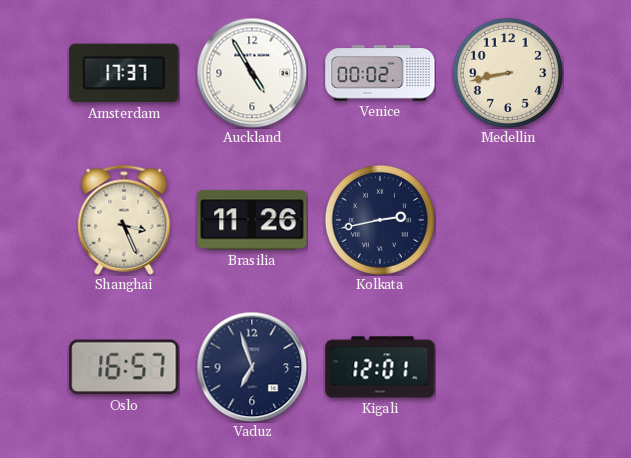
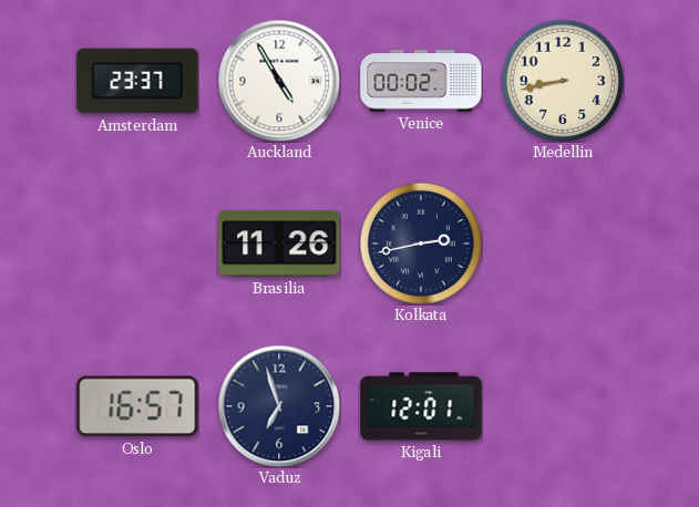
Amsterdam: 17:37 -> 23:37 (137, 81)
Shanghai: 3:26 -> none (124, 220)
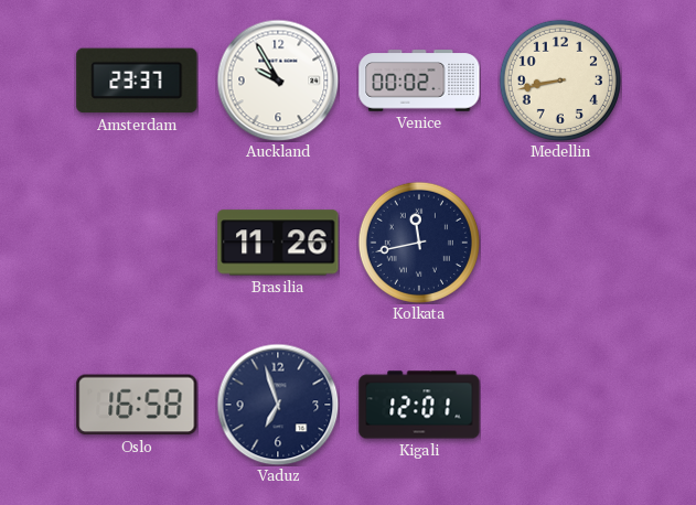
Auckland: 4:55 -> 9:55 (278, 80)
Kolkata: 2:43 -> 11:43 (419, 243)
Oslo: 16:57 -> 16:58 (137, 405)
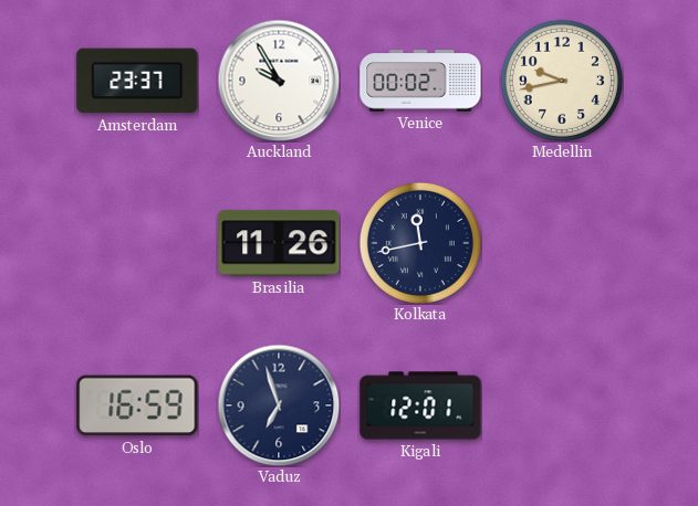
Medellin: 8:43 -> 9:43 (562, 81)
Oslo: 16:58 -> 16:59 (137, 405)
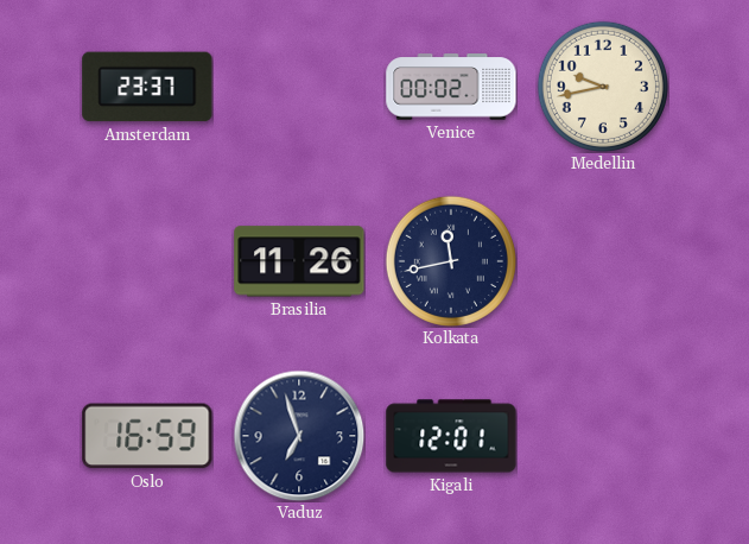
Auckland: 9:55 -> none (279, 81)
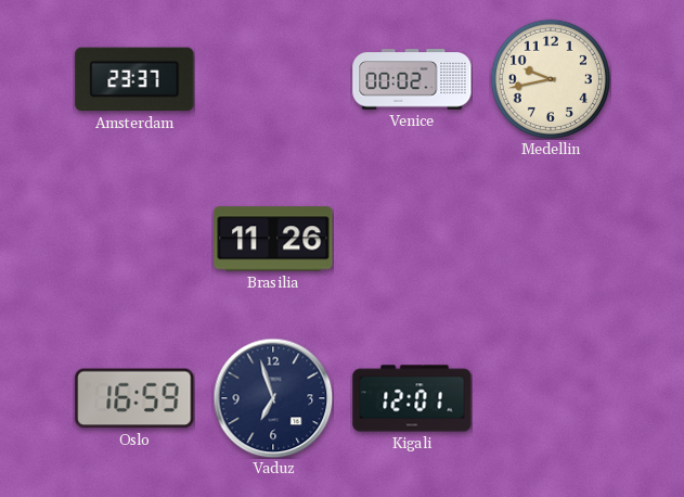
Kolkata: 11:43 -> none (451, 261)
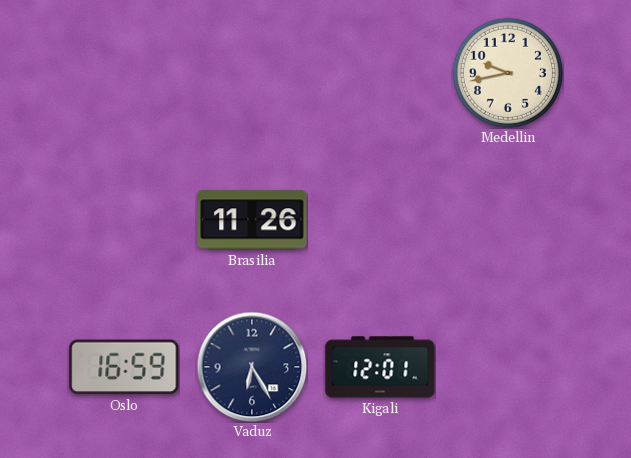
Amsterdam: 23:37 -> none (134, 79)
Venice: 00:02 -> none (412, 79)
Vaduz: 6:57 -> 6:25 (252, 367)
